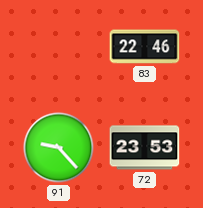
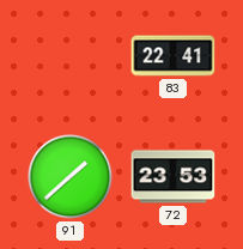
83: 22:46 -> 22:41 (174, 56)
91: 9:23 -> 1:38 (71, 177)
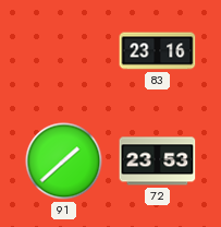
83: 22:41 -> 23:16 (158, 51)
